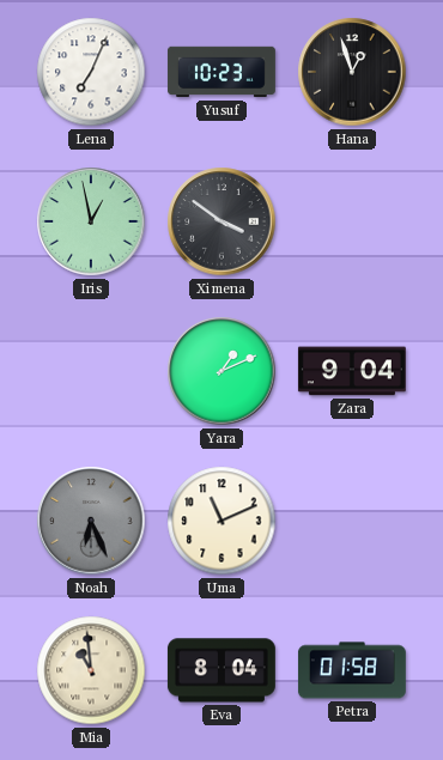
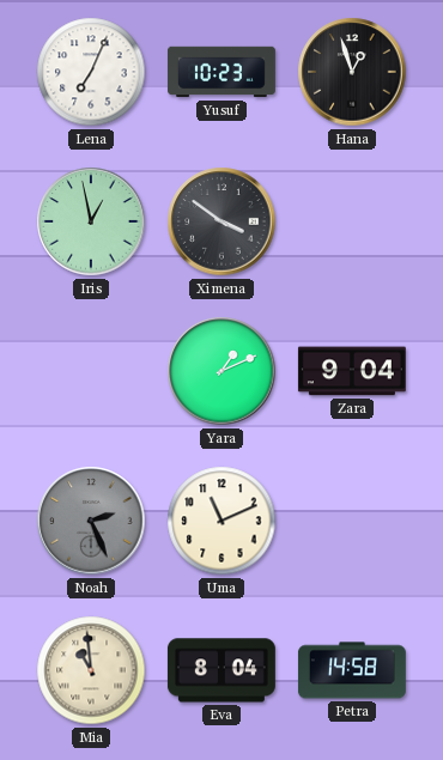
Noah: 6:26 -> 2:26 (91, 521)
Petra: 01:58 -> 14:58 (352, 670)
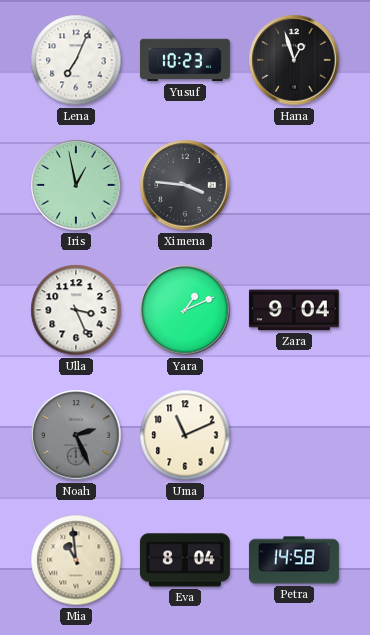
Ximena: 3:51 -> 3:46 (185, 185)
Ulla: none -> 3:26 (76, 310)
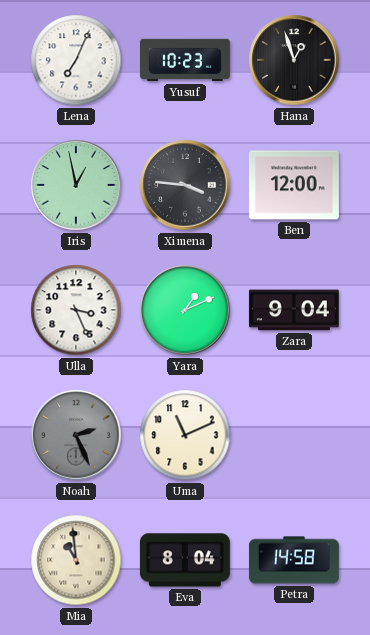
Ben: none -> 12:00 (294, 185)
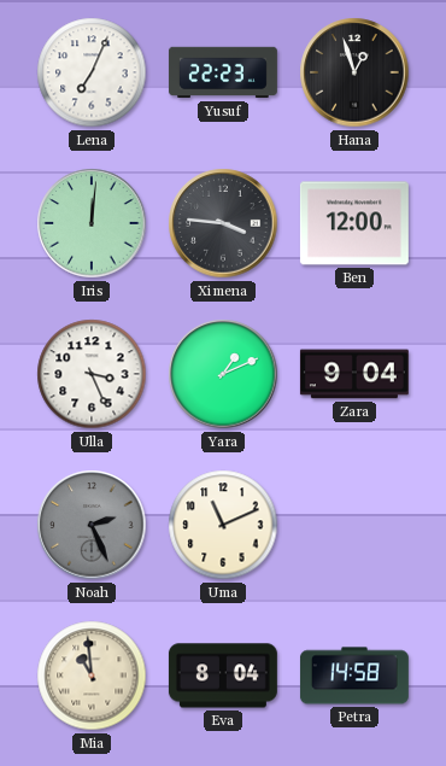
Yusuf: 10:23 -> 22:23 (223, 72)
Iris: 12:58 -> 12:01 (92, 223)
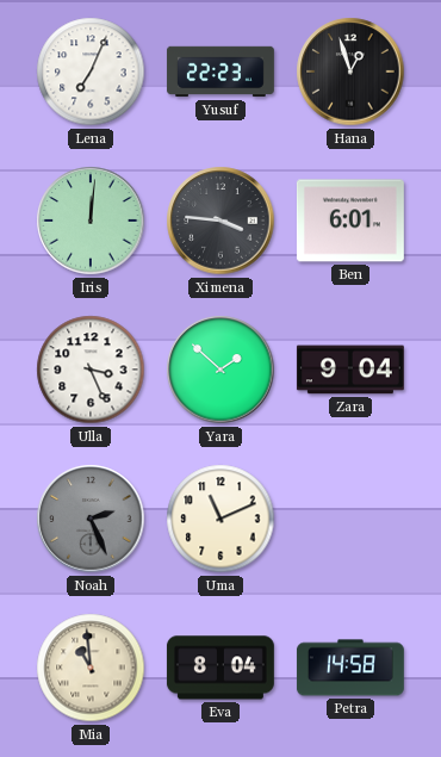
Ben: 12:00 -> 6:01 (350, 221)
Yara: 1:11 -> 1:52 (220, 370)
